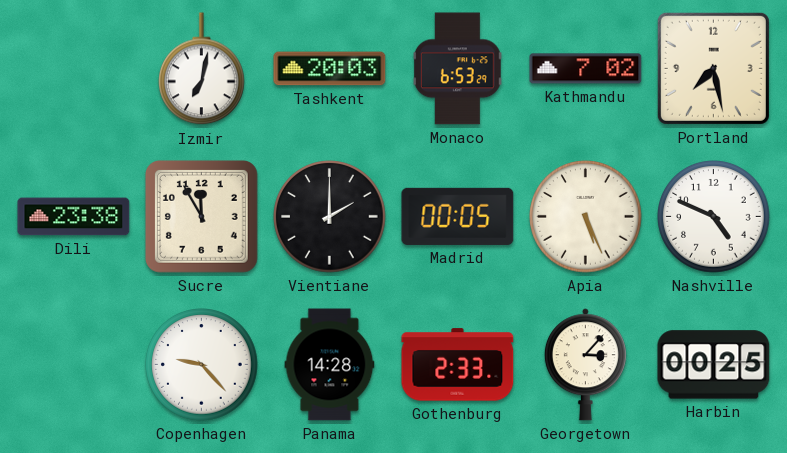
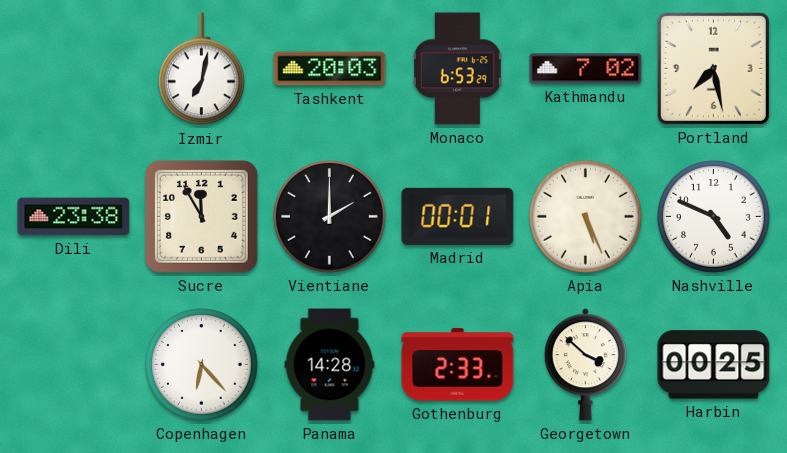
Madrid: 00:05 -> 00:01 (458, 216)
Copenhagen: 9:23 -> 6:23 (202, 365)
Georgetown: 3:07 -> 3:52 (585, 365)
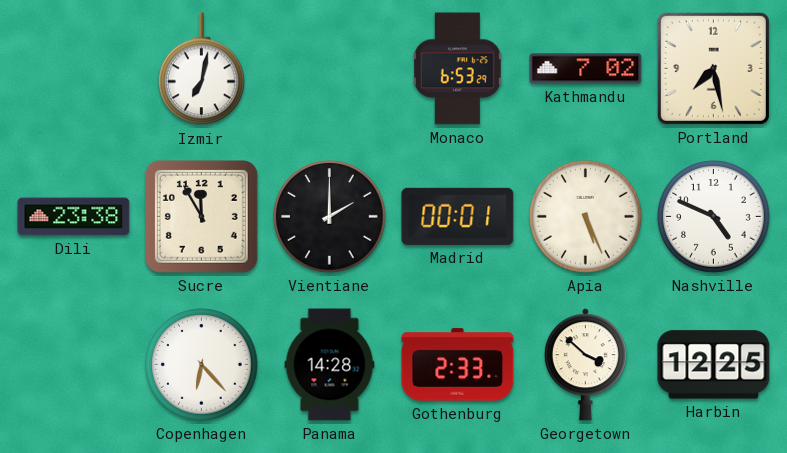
Tashkent: 20:03 -> none (330, 69)
Harbin: 00:25 -> 12:25 (714, 365)
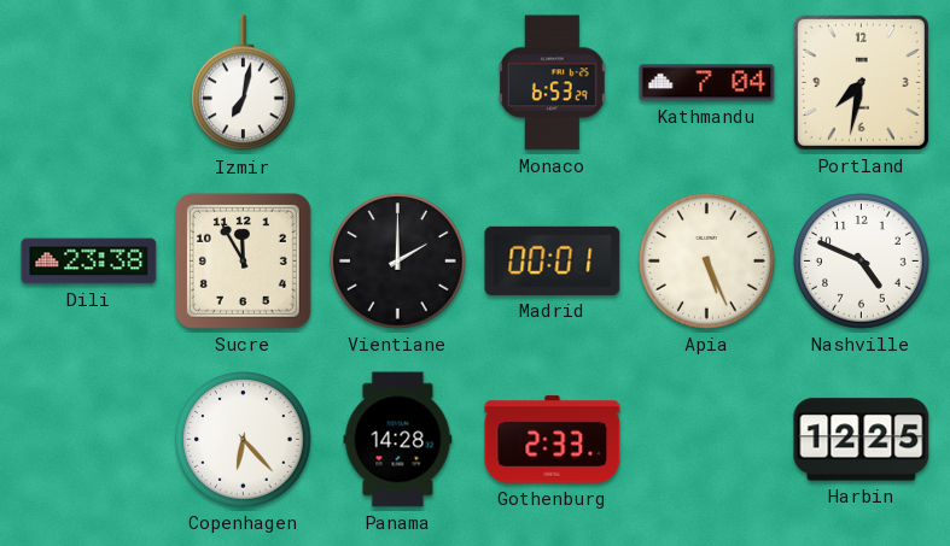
Kathmandu: 7:02 -> 7:04 (707, 83)
Portland: 7:28 -> 7:32 (861, 82)
Georgetown: 3:52 -> none (585, 365)
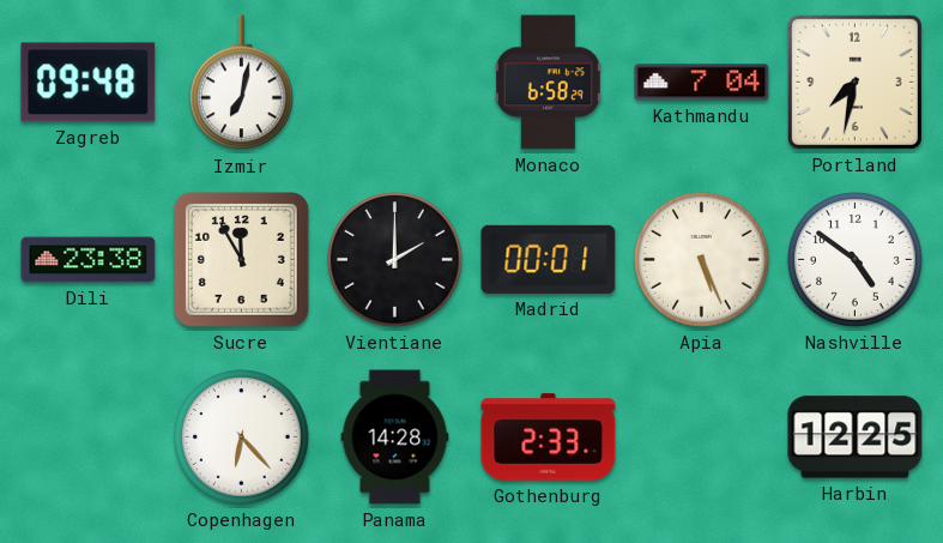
Zagreb: none -> 09:48 (89, 83)
Monaco: 6:53 -> 6:58 (548, 83)
Nashville: 4:49 -> 4:51 (856, 260)
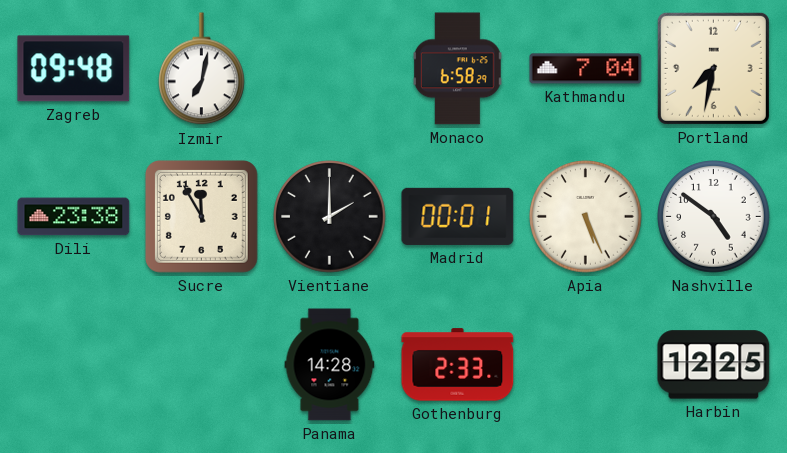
Copenhagen: 6:23 -> none (242, 438)
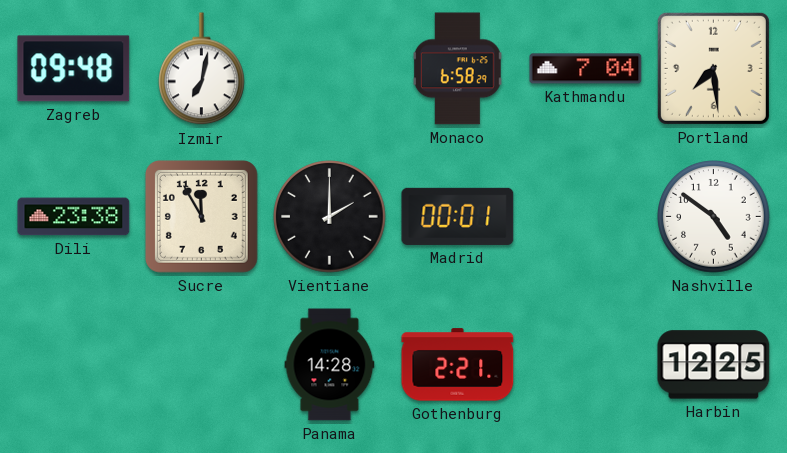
Portland: 7:32 -> 7:29 (713, 68)
Apia: 5:26 -> none (586, 217)
Gothenburg: 2:33 -> 2:21 (458, 365)
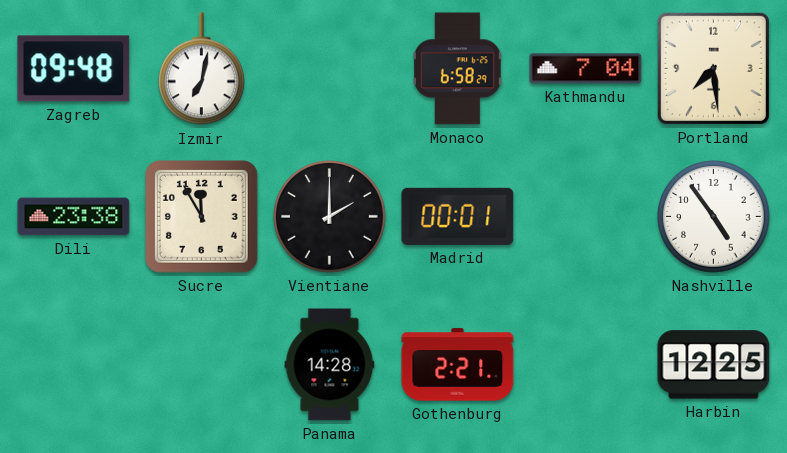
Nashville: 4:51 -> 4:54 (714, 217)
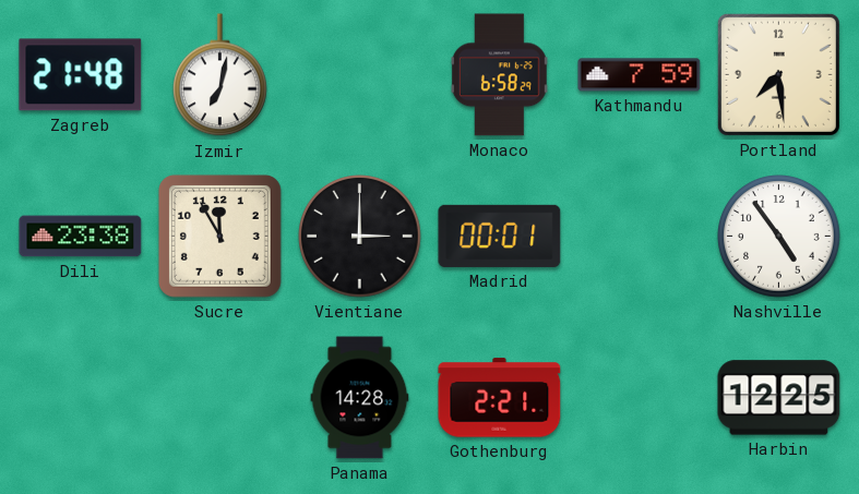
Zagreb: 09:48 -> 21:48 (81, 75)
Kathmandu: 7:04 -> 7:59 (640, 75)
Vientiane: 2:00 -> 3:00 (360, 237)
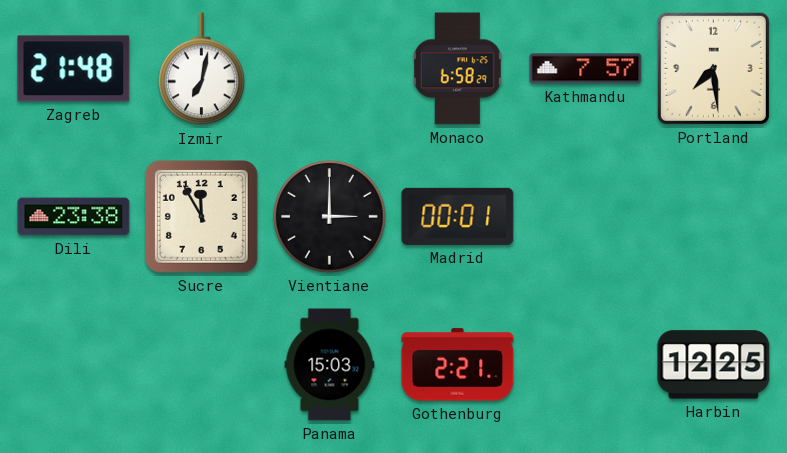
Kathmandu: 7:59 -> 7:57 (586, 69)
Nashville: 4:54 -> none (779, 237)
Panama: 14:28 -> 15:03 (330, 365)
